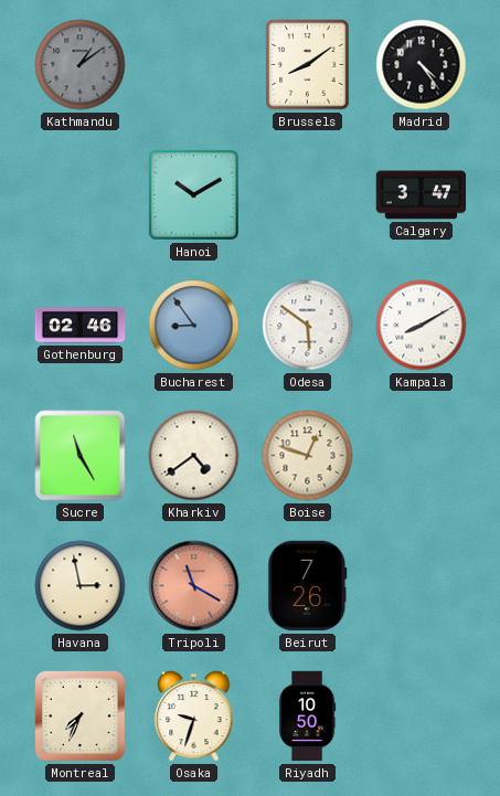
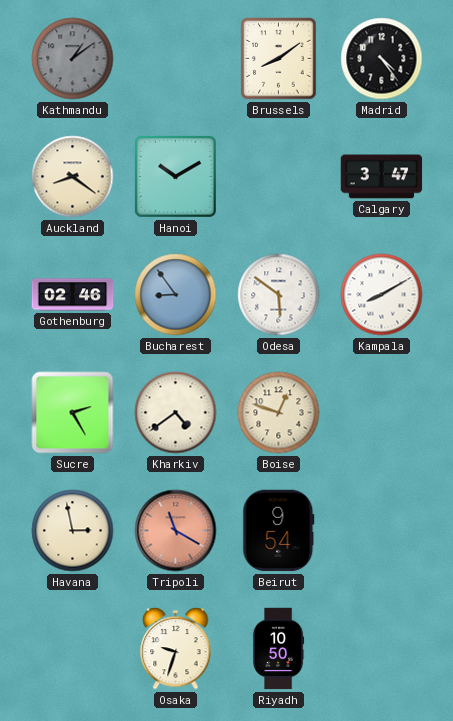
Auckland: none -> 8:21 (73, 177)
Sucre: 11:25 -> 2:25 (73, 413)
Beirut: 7:26 -> 9:54 (279, 531)
Montreal: 7:34 -> none (81, 717)
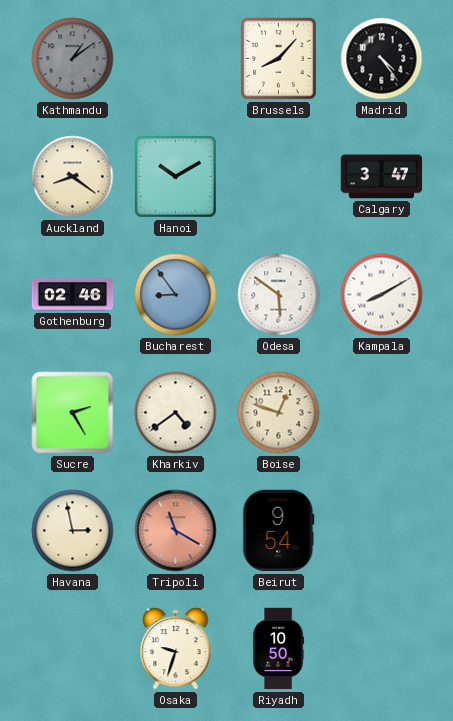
Brussels: 8:09 -> 8:07 (279, 59)
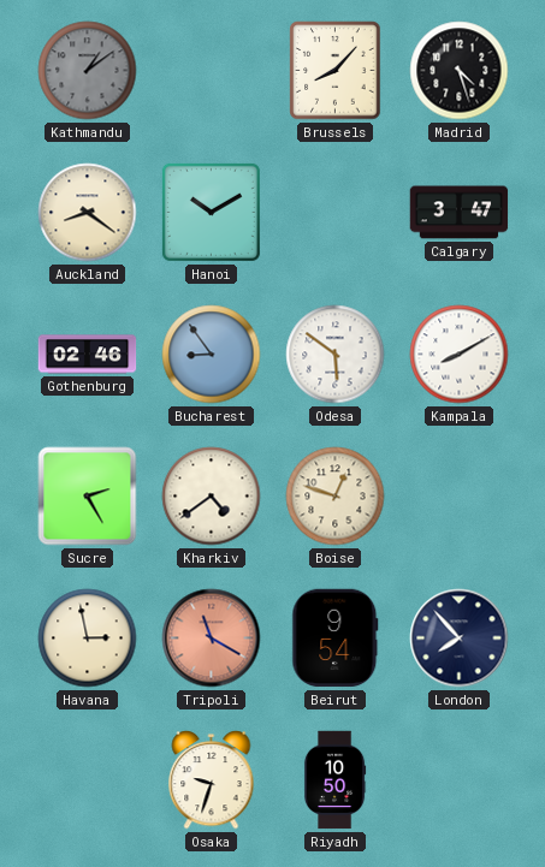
Madrid: 4:24 -> 4:27 (460, 71)
London: none -> 7:53 (460, 639)
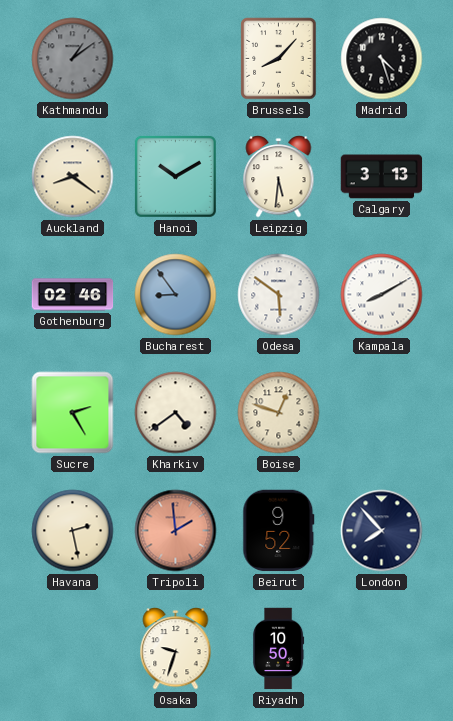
Leipzig: none -> 5:31 (279, 177)
Calgary: 3:47 -> 3:13 (382, 177)
Havana: 2:58 -> 2:28 (73, 531)
Tripoli: 11:20 -> 1:59 (176, 531)
Beirut: 9:54 -> 9:52 (279, 531)
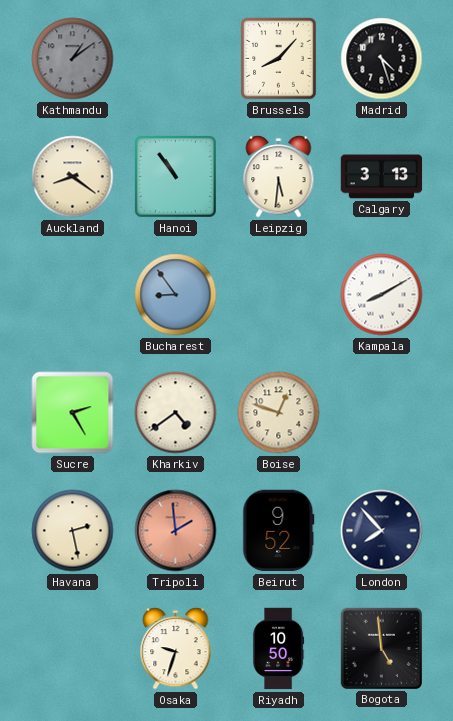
Hanoi: 10:10 -> 10:54 (175, 176)
Gothenburg: 02:46 -> none (73, 295)
Odesa: 5:51 -> none (279, 295)
Bogota: none -> 4:59 (381, 648)
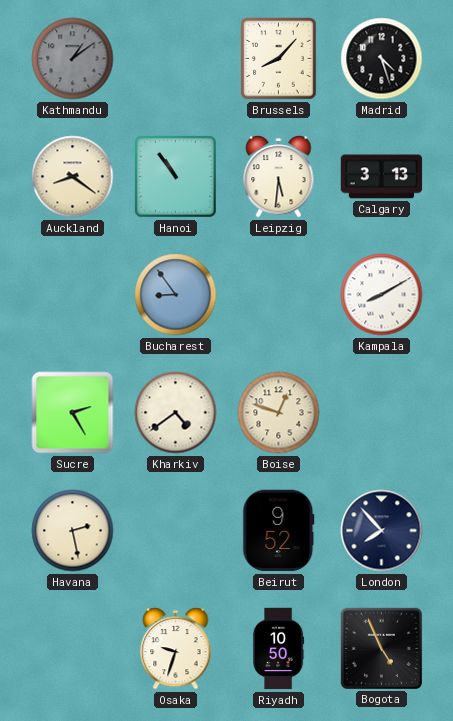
Tripoli: 1:59 -> none (176, 531)
Bogota: 4:59 -> 4:56 (381, 648)
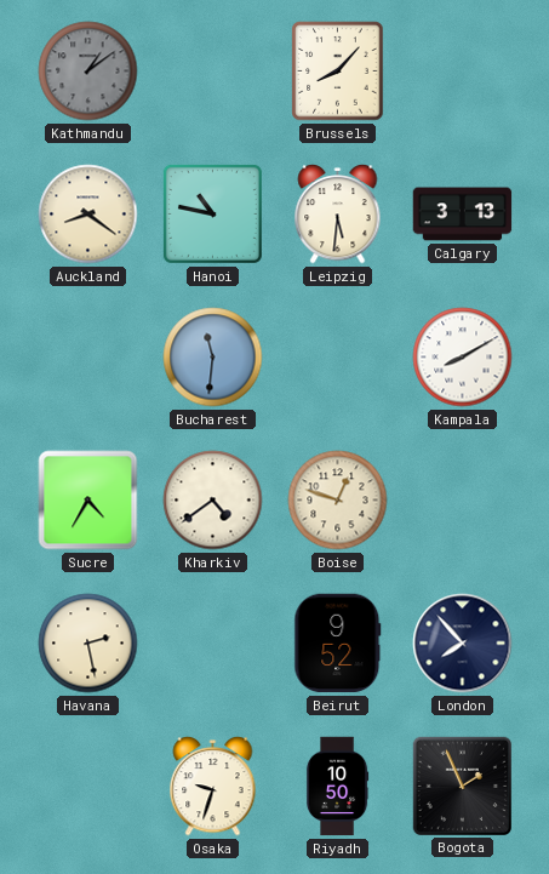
Madrid: 4:27 -> none (382, 59)
Hanoi: 10:54 -> 10:47 (212, 213)
Bucharest: 8:54 -> 11:31 (213, 358)
Sucre: 2:25 -> 4:35 (88, 501)
Bogota: 4:56 -> 1:56 (462, 786)
